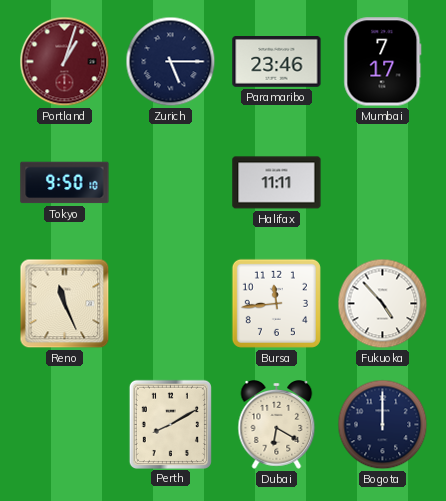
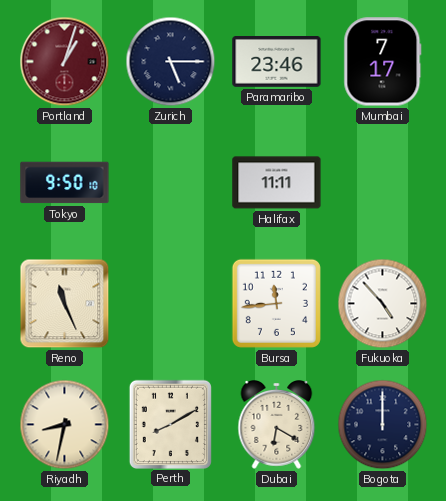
Riyadh: none -> 8:32 (65, 425)
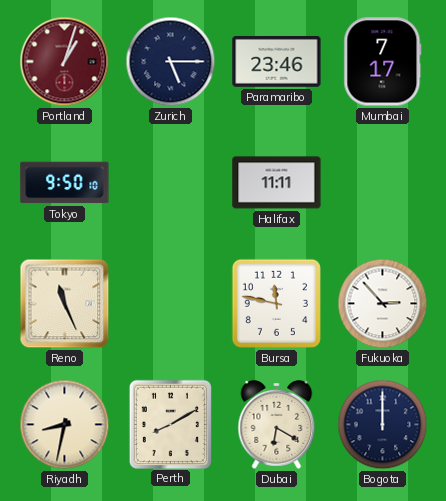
Bursa: 11:44 -> 11:47 (276, 303)
Fukuoka: 4:53 -> 2:53 (383, 304)
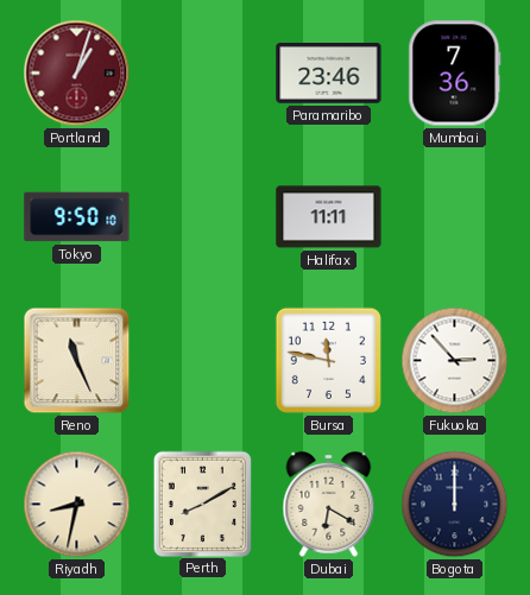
Zurich: 5:15 -> none (171, 62)
Mumbai: 7:17 -> 7:36 (455, 74)
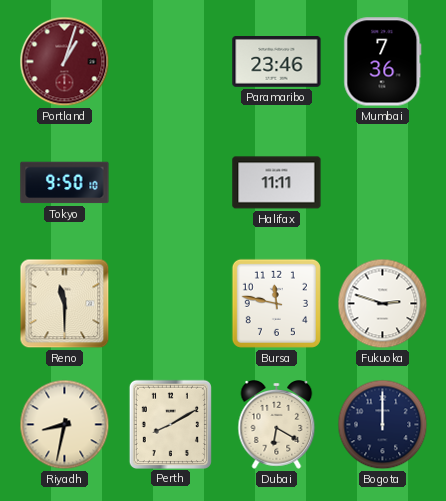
Reno: 11:26 -> 11:30 (65, 304)
Fukuoka: 2:53 -> 2:48 (383, 304)
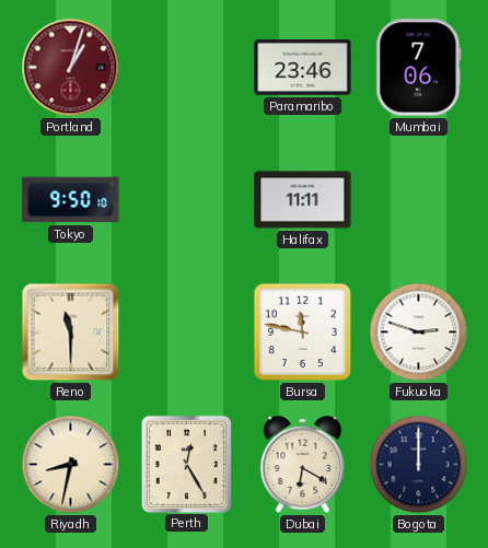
Mumbai: 7:36 -> 7:06 (419, 68)
Perth: 8:10 -> 12:25 (186, 464)
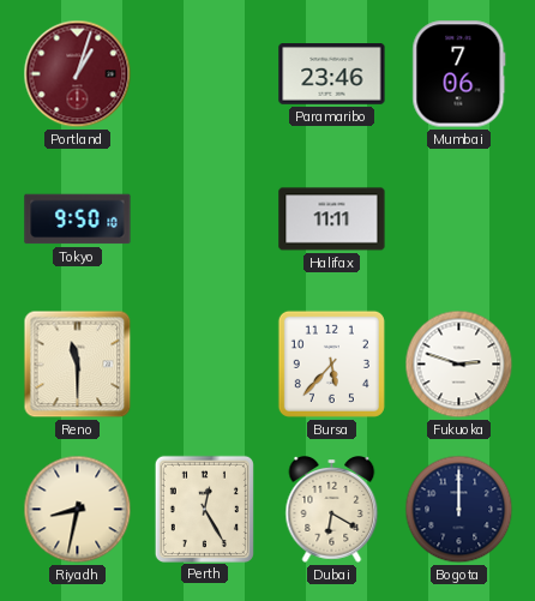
Bursa: 11:47 -> 5:37 (331, 363)
